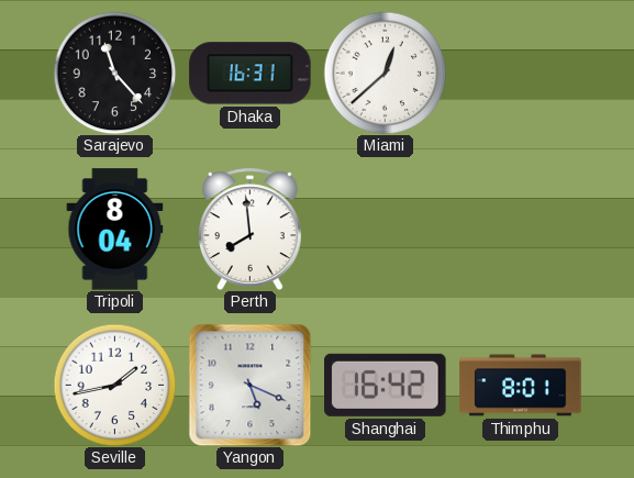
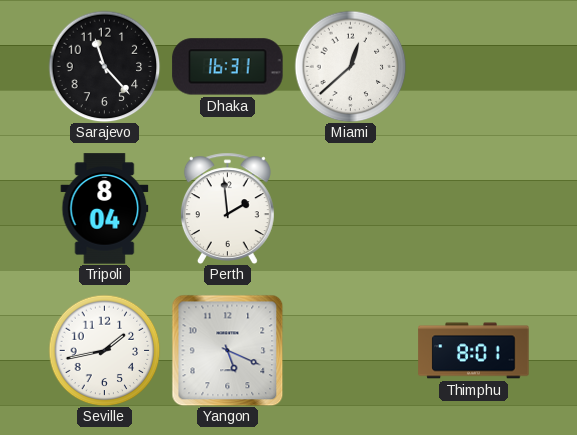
Perth: 7:59 -> 1:59 (227, 208)
Shanghai: 16:42 -> none (386, 385)
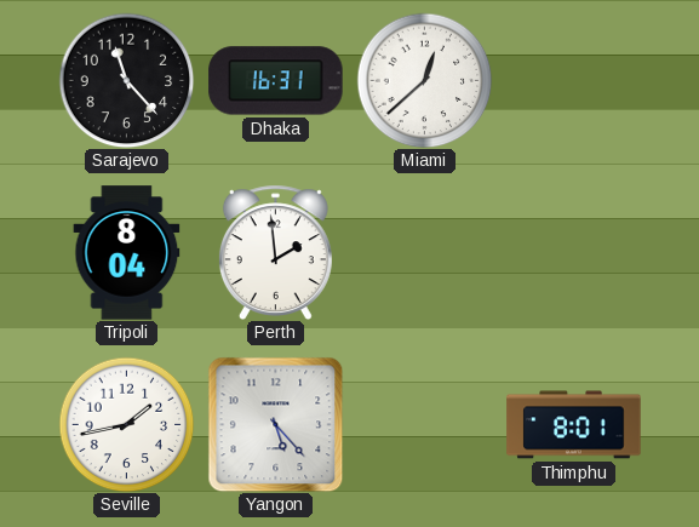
Yangon: 5:19 -> 5:23 (275, 424)
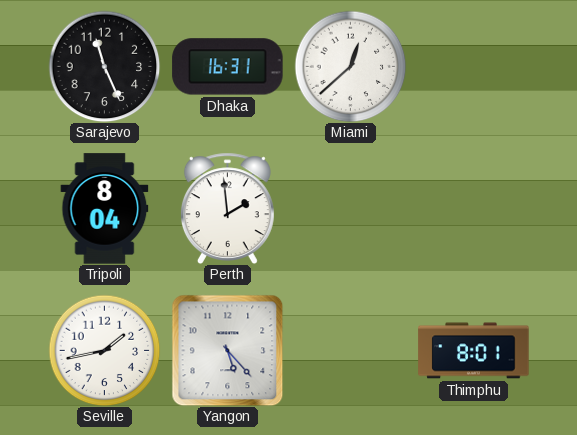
Sarajevo: 11:23 -> 11:26 (104, 66)
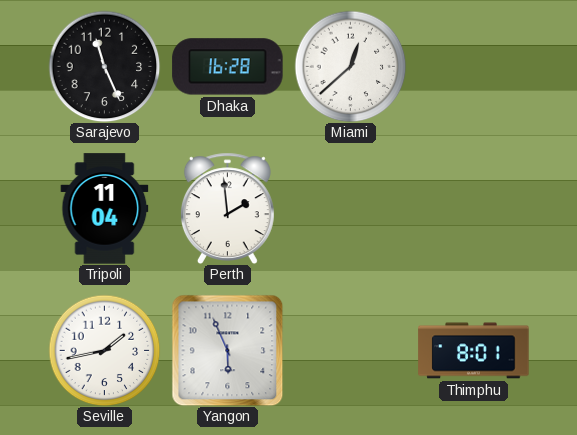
Dhaka: 16:31 -> 16:28 (228, 67)
Tripoli: 8:04 -> 11:04 (105, 209)
Yangon: 5:23 -> 5:56 (227, 350)
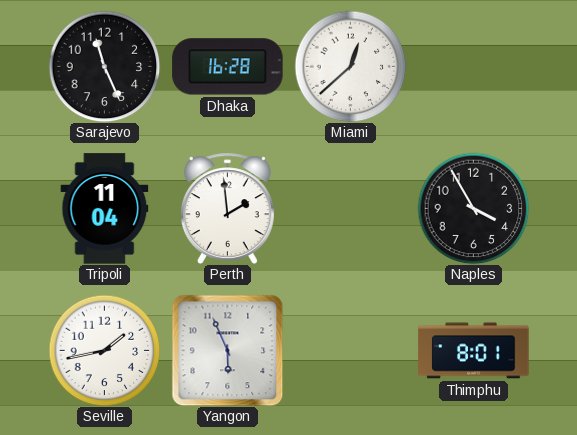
Naples: none -> 3:55 (473, 208)
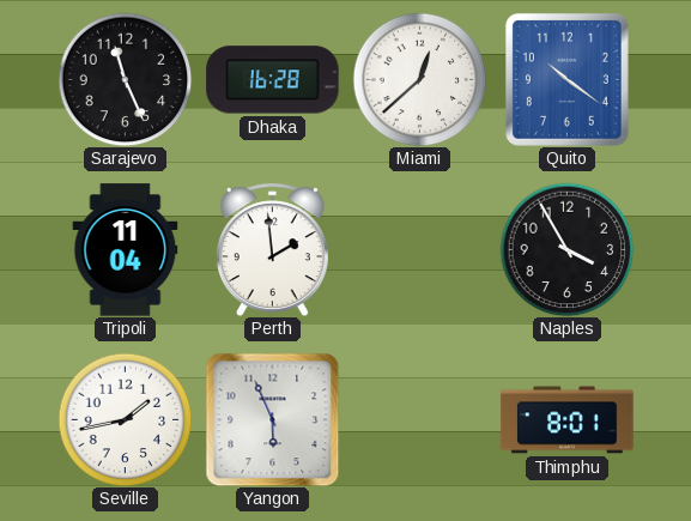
Quito: none -> 10:21 (566, 79)
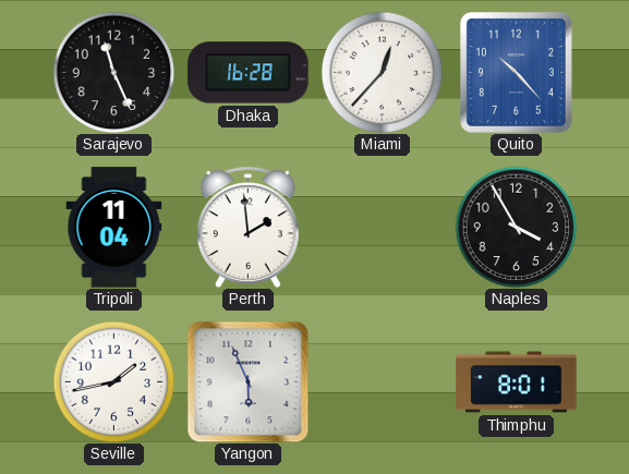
Miami: 12:38 -> 12:37 (382, 72)
Quito: 10:21 -> 10:23 (516, 72)
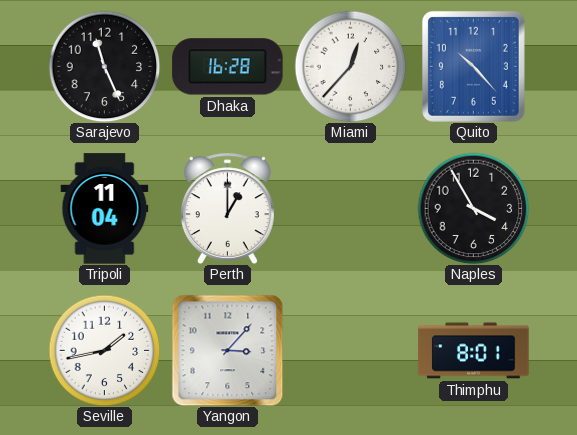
Perth: 1:59 -> 1:00 (227, 208)
Yangon: 5:56 -> 3:07 (227, 350)
